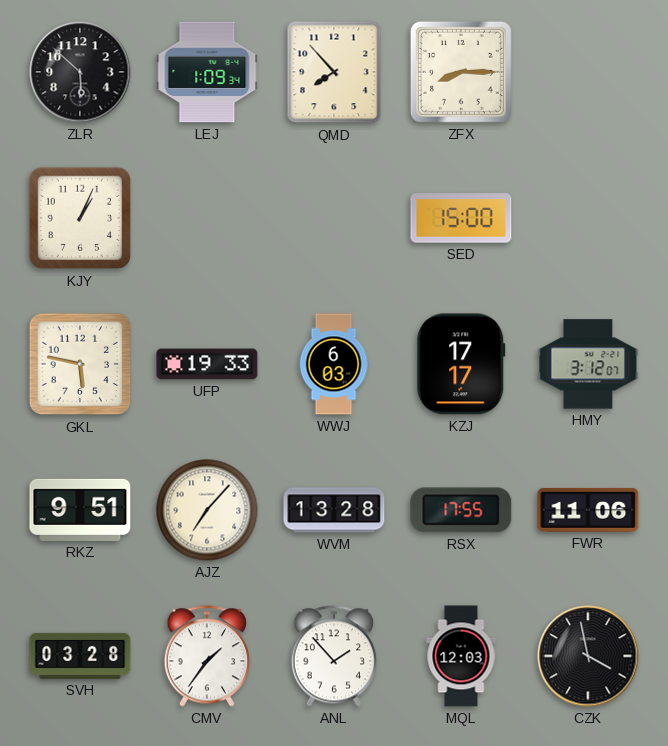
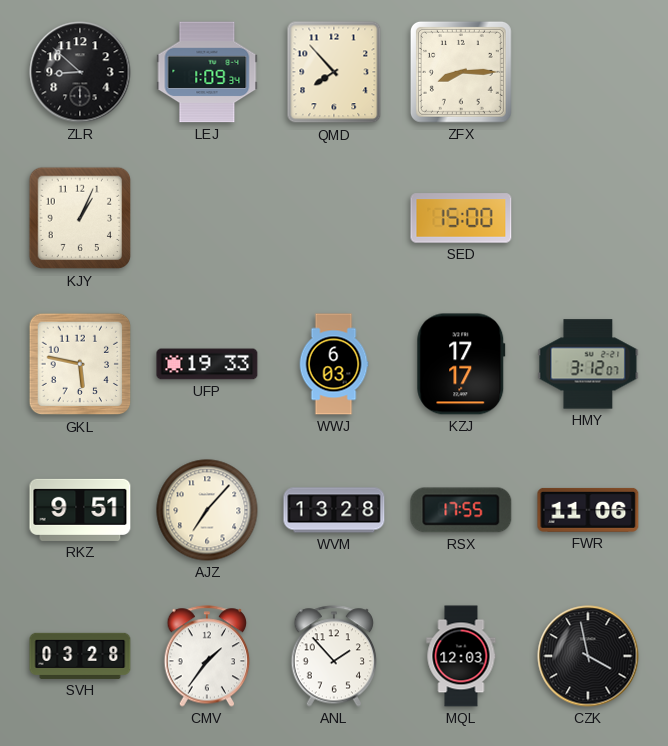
ZLR: 5:52 -> 8:52 (80, 72)
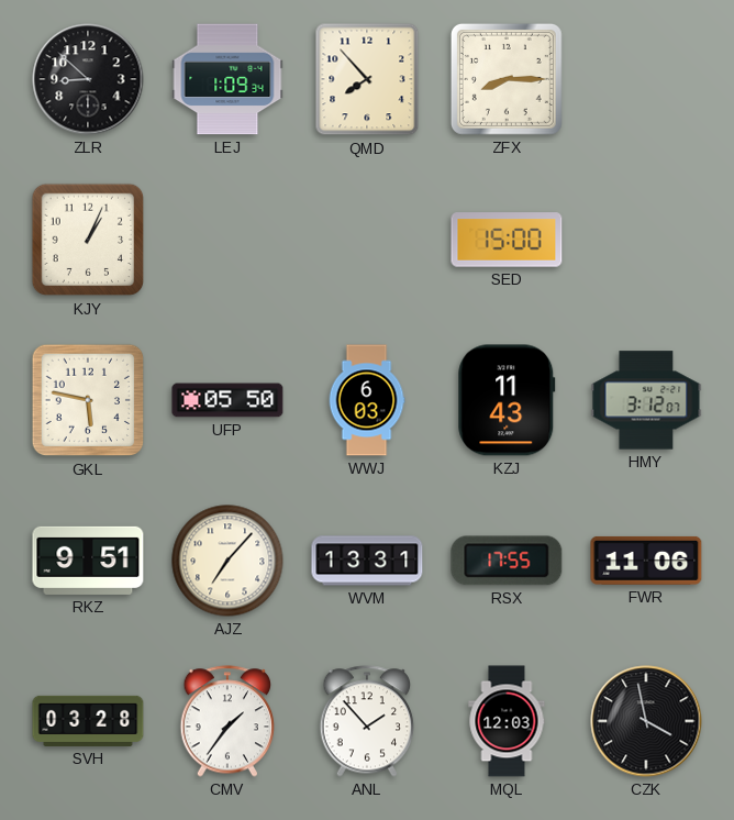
UFP: 19:33 -> 05:50 (227, 400)
KZJ: 17:17 -> 11:43 (507, 400)
WVM: 13:28 -> 13:31 (367, 561)
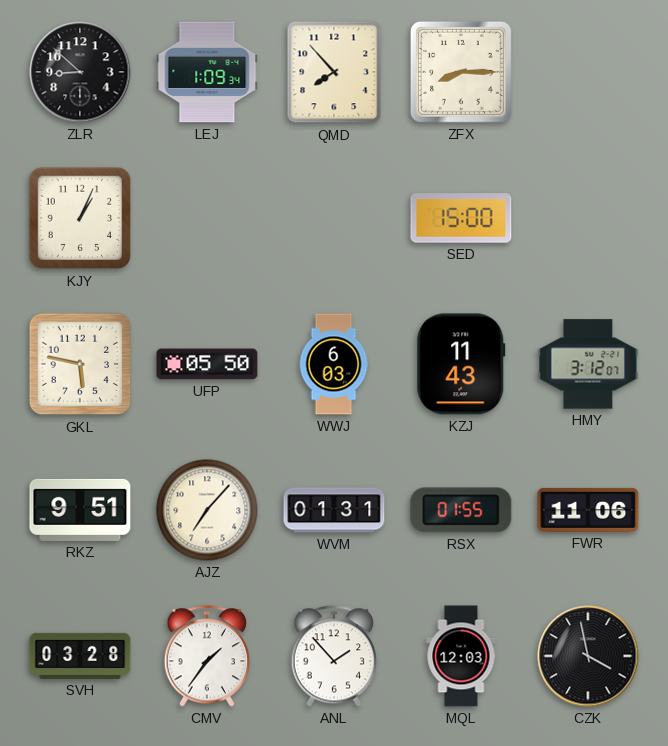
WVM: 13:31 -> 01:31 (334, 510)
RSX: 17:55 -> 01:55 (461, 510)
